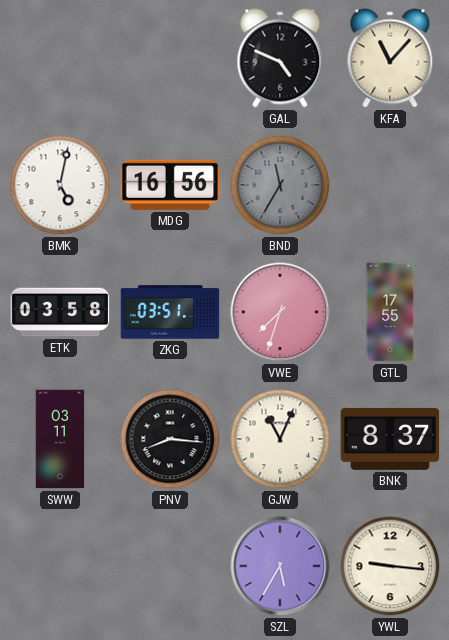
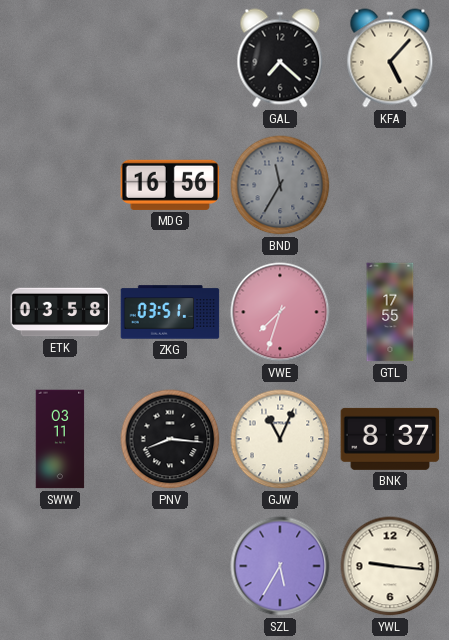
GAL: 4:49 -> 7:22 (280, 58)
KFA: 11:07 -> 5:07 (390, 58)
BMK: 5:02 -> none (60, 185)
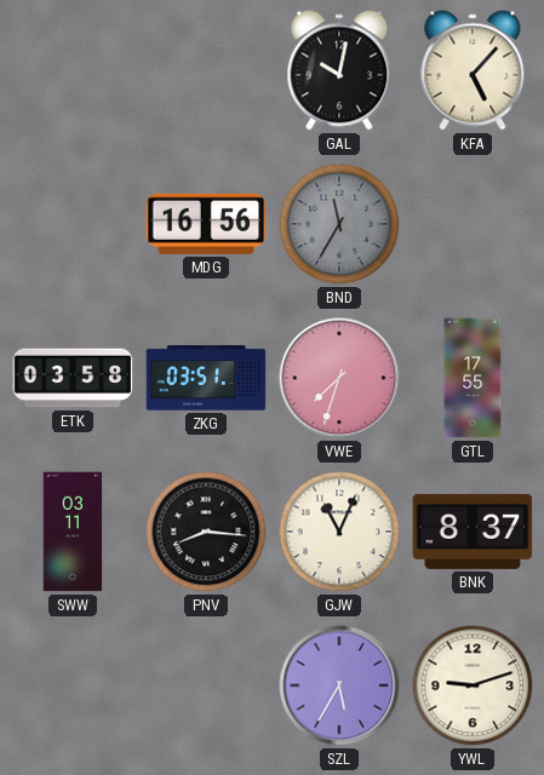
GAL: 7:22 -> 10:02 (339, 70)
YWL: 9:16 -> 9:12 (473, 685)
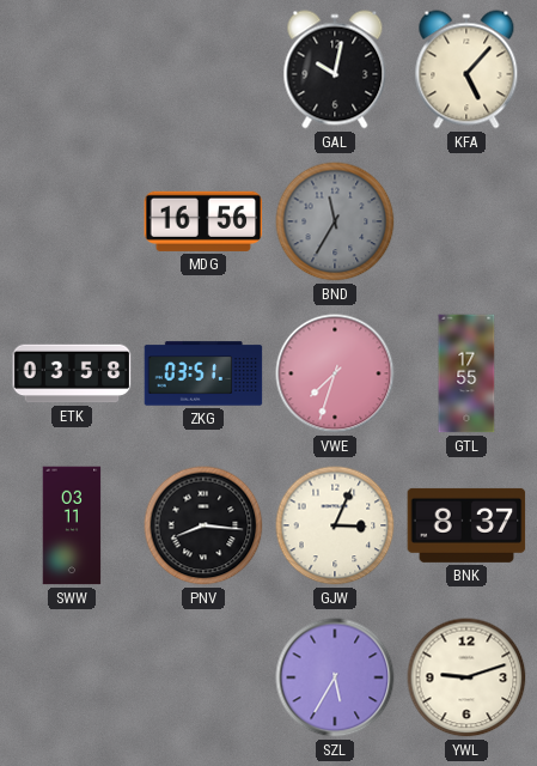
GJW: 11:04 -> 3:04 (335, 525)
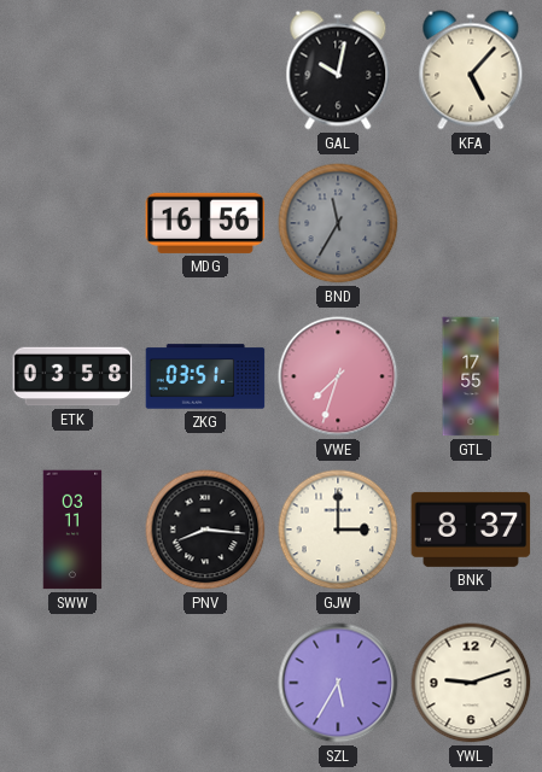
GJW: 3:04 -> 3:00 (338, 530)
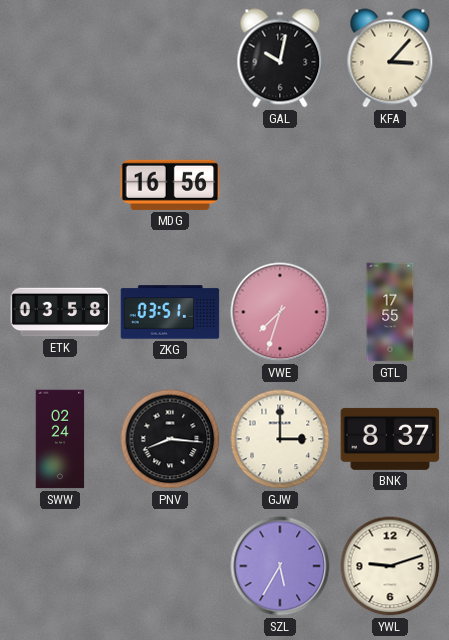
KFA: 5:07 -> 3:07 (390, 58)
BND: 11:35 -> none (338, 223)
SWW: 03:11 -> 02:24 (60, 439)
